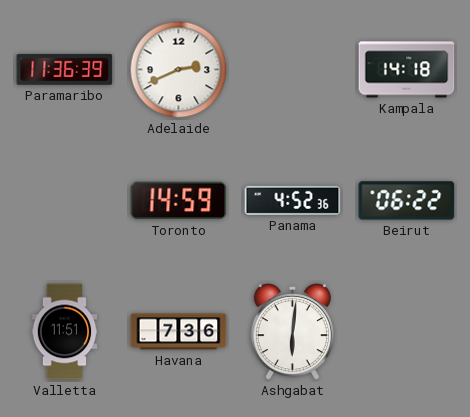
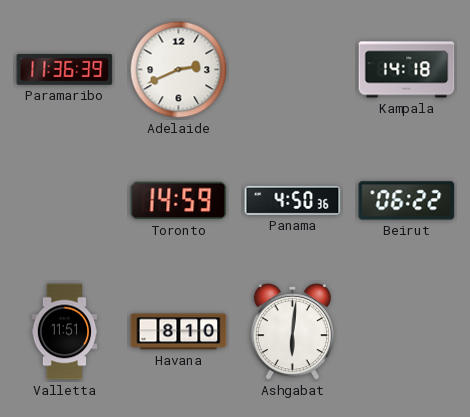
Panama: 4:52 -> 4:50 (293, 200)
Havana: 7:36 -> 8:10 (179, 332)
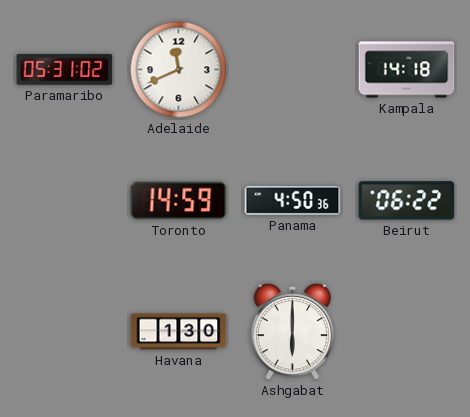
Paramaribo: 11:36 -> 05:31 (65, 70)
Adelaide: 2:41 -> 11:41 (179, 70)
Valletta: 11:51 -> none (65, 332)
Havana: 8:10 -> 1:30 (179, 332)
Ashgabat: 6:01 -> 6:00 (292, 332)
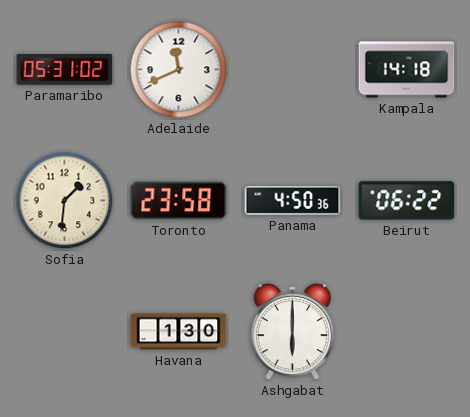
Sofia: none -> 1:31 (65, 201)
Toronto: 14:59 -> 23:58 (179, 201)
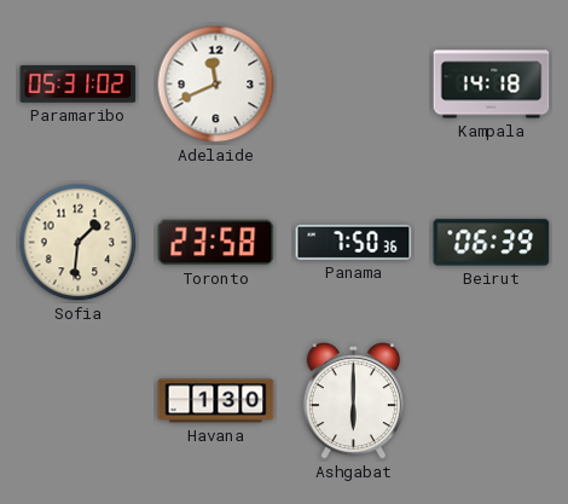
Panama: 4:50 -> 7:50 (354, 242)
Beirut: 06:22 -> 06:39 (492, 243)
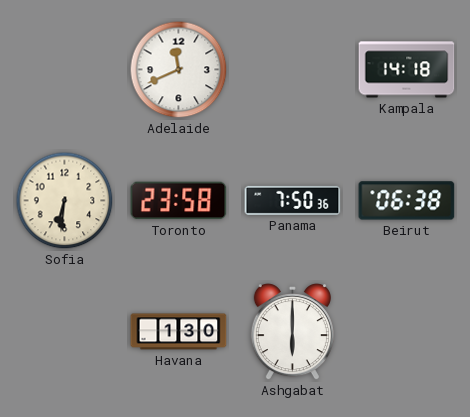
Paramaribo: 05:31 -> none (79, 85)
Sofia: 1:31 -> 6:31 (65, 201)
Beirut: 06:39 -> 06:38 (407, 201)
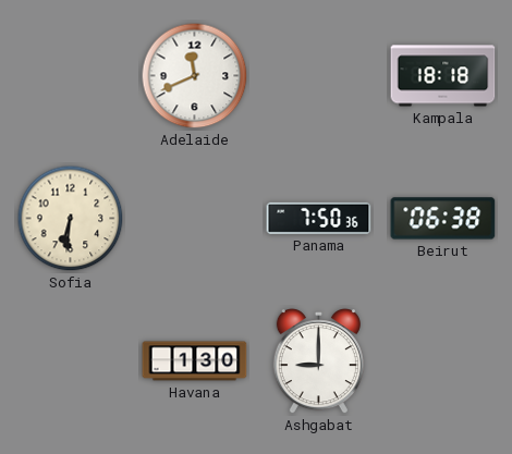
Kampala: 14:18 -> 18:18 (443, 76)
Toronto: 23:58 -> none (179, 201)
Ashgabat: 6:00 -> 9:00 (318, 361)
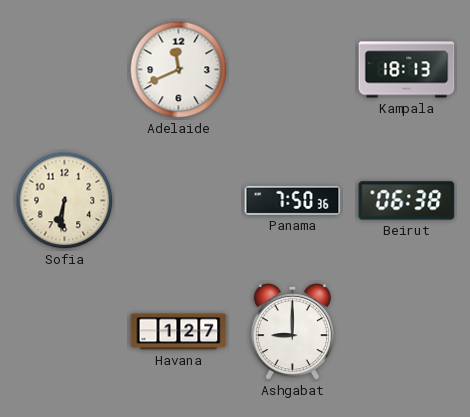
Kampala: 18:18 -> 18:13 (407, 70)
Havana: 1:30 -> 1:27 (179, 332)
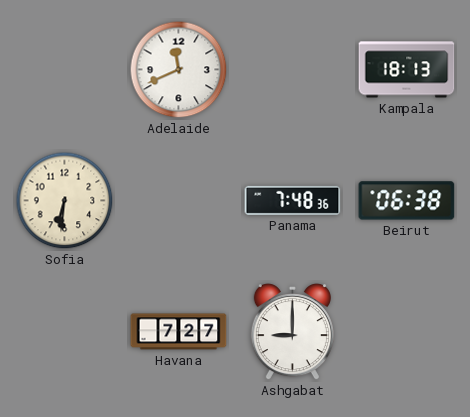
Panama: 7:50 -> 7:48 (293, 200)
Havana: 1:27 -> 7:27 (179, 332)
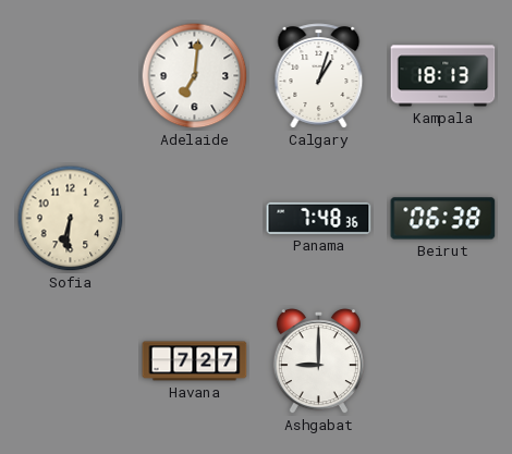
Adelaide: 11:41 -> 7:01 (195, 76)
Calgary: none -> 1:03 (319, 76)
